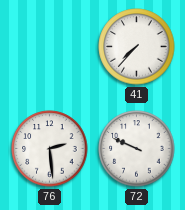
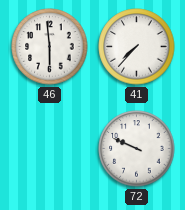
46: none -> 5:59 (50, 47)
76: 2:29 -> none (50, 149)
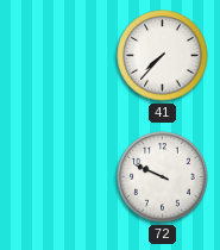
46: 5:59 -> none (50, 47)
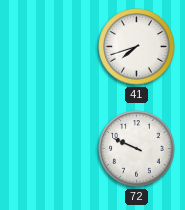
41: 7:37 -> 7:42 (137, 47)
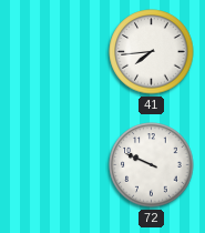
41: 7:42 -> 7:44 (152, 52)
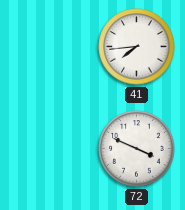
72: 9:49 -> 3:49 (137, 149)
